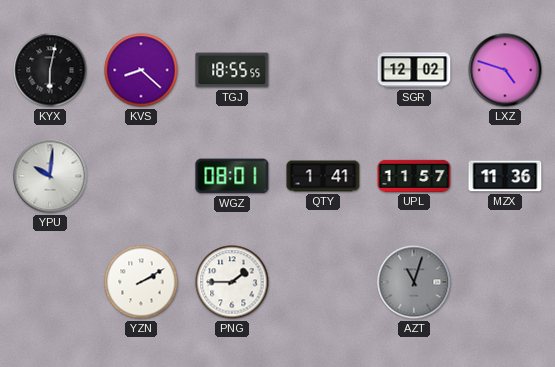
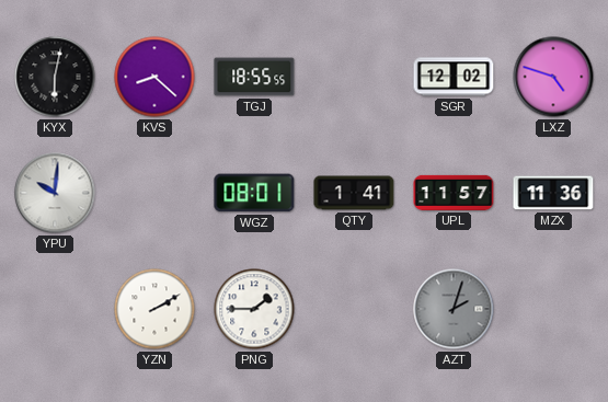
AZT: 11:03 -> 2:03 (454, 309)
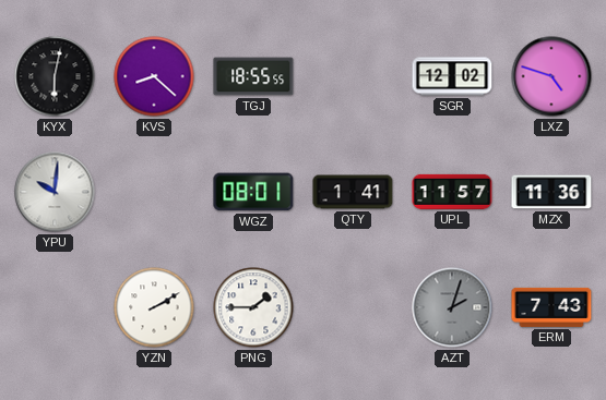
ERM: none -> 7:43 (551, 307)
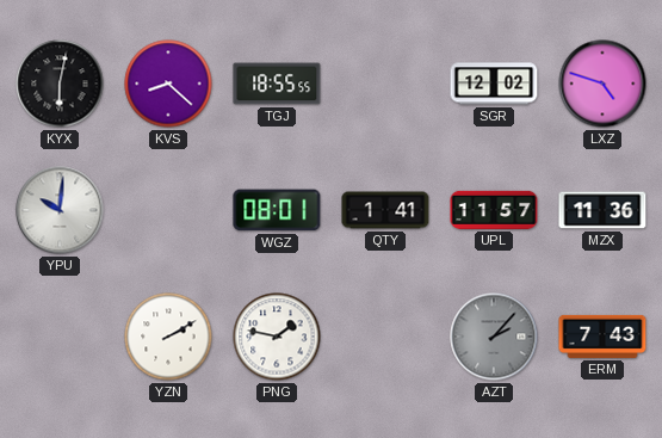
PNG: 1:45 -> 1:47 (277, 337)
AZT: 2:03 -> 2:07 (494, 337)
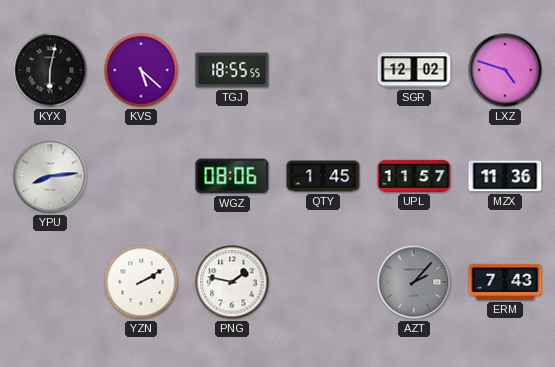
KVS: 8:22 -> 5:22 (141, 70)
YPU: 10:01 -> 8:14 (50, 176)
WGZ: 08:01 -> 08:06 (232, 176)
QTY: 1:41 -> 1:45 (323, 176)
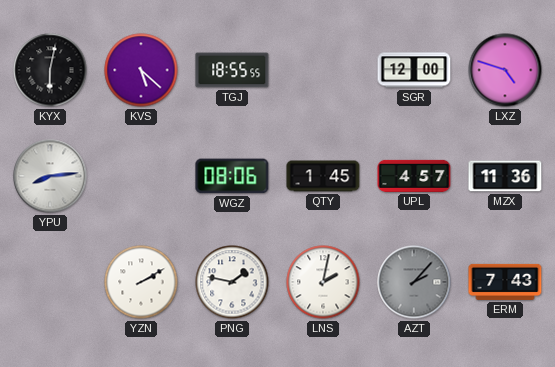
SGR: 12:02 -> 12:00 (414, 70)
UPL: 11:57 -> 4:57 (414, 176)
LNS: none -> 2:02 (323, 282)
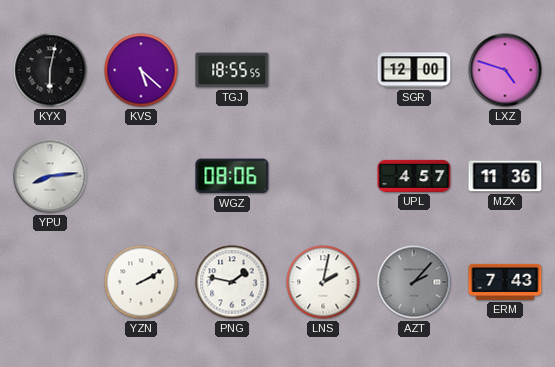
QTY: 1:45 -> none (323, 176)
